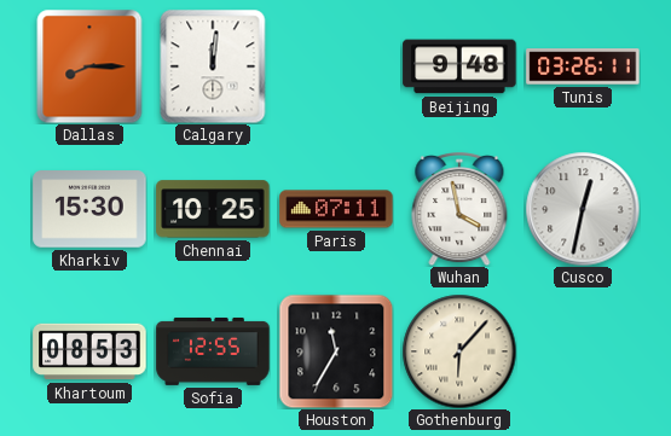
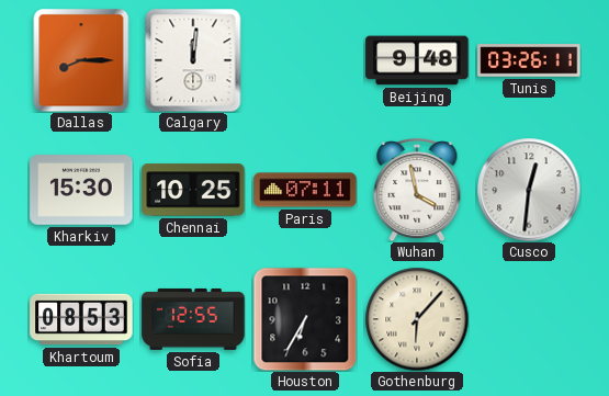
Cusco: 12:32 -> 12:31 (529, 190)
Houston: 11:35 -> 6:35 (305, 319)
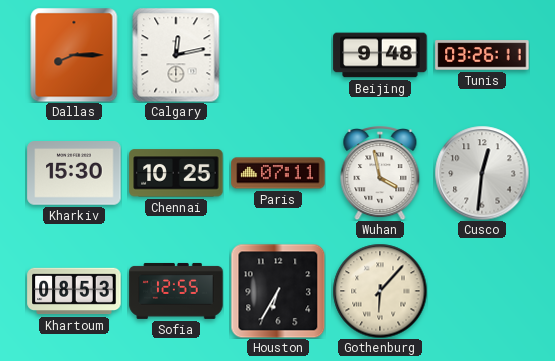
Calgary: 12:01 -> 12:13 (176, 55)
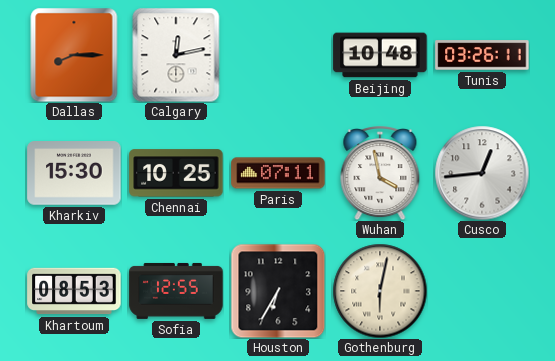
Beijing: 9:48 -> 10:48 (380, 55)
Cusco: 12:31 -> 12:44 (482, 173)
Gothenburg: 6:07 -> 6:02 (380, 291)
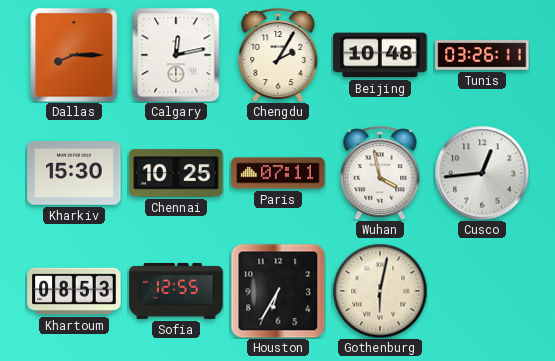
Chengdu: none -> 2:05 (278, 56)
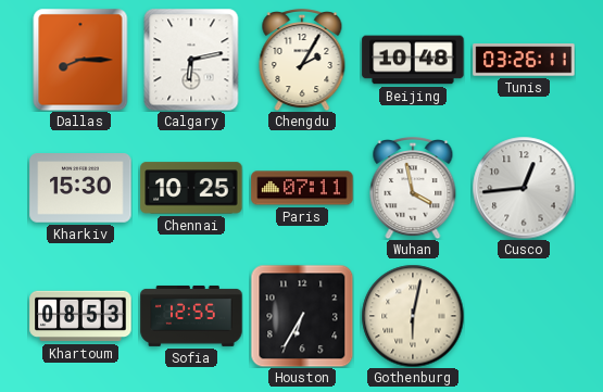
Calgary: 12:13 -> 6:13 (191, 60)
